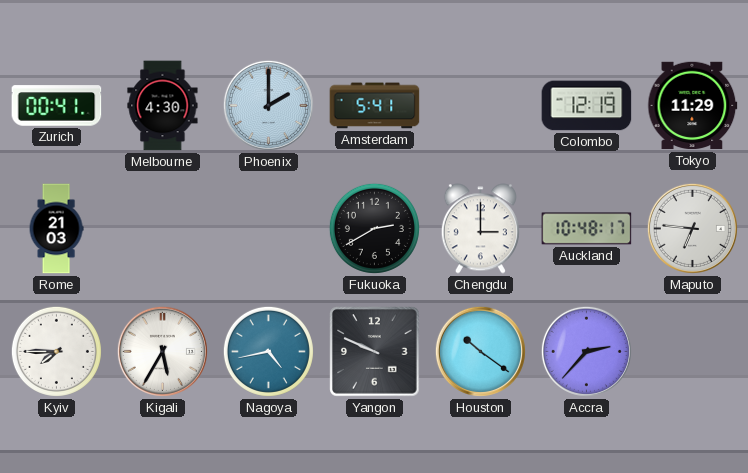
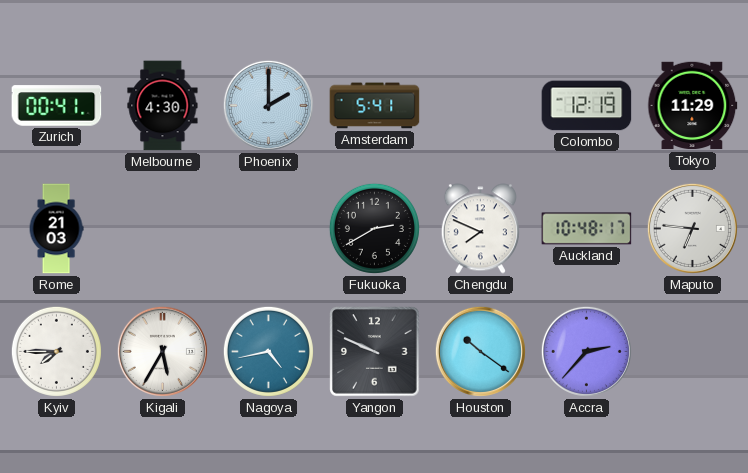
Chengdu: 3:00 -> 7:49 (480, 229)
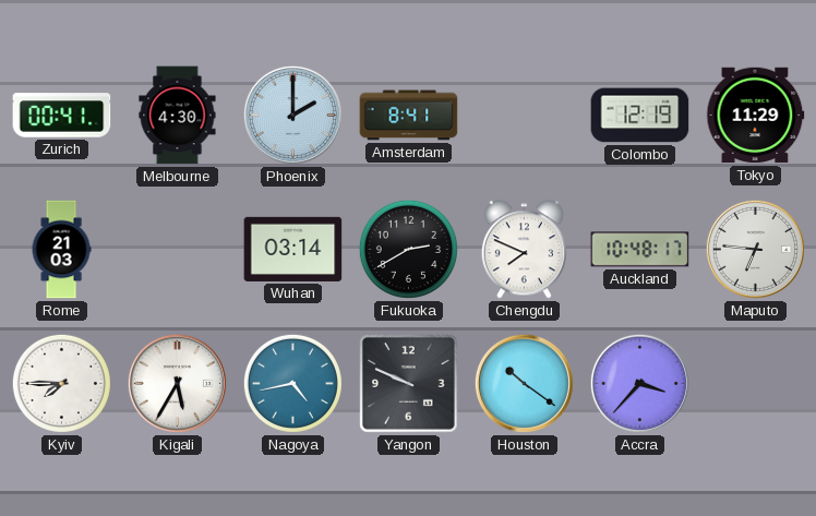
Amsterdam: 5:41 -> 8:41 (409, 116)
Wuhan: none -> 03:14 (293, 249)
Accra: 2:37 -> 3:37 (639, 383)
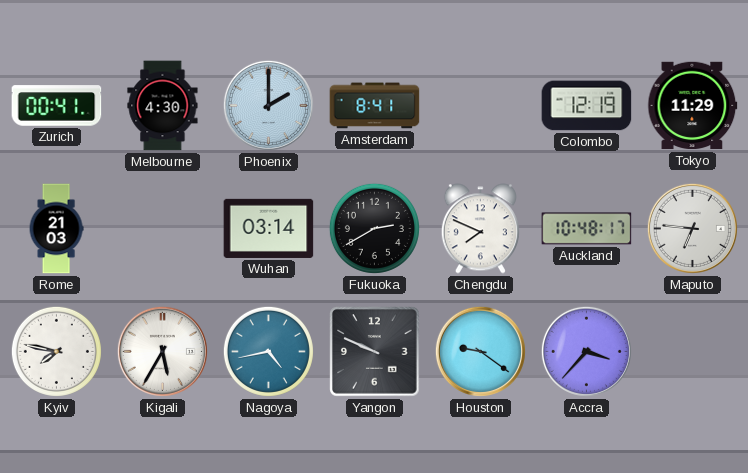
Kyiv: 7:45 -> 7:47 (56, 351)
Houston: 10:21 -> 9:21 (480, 351)
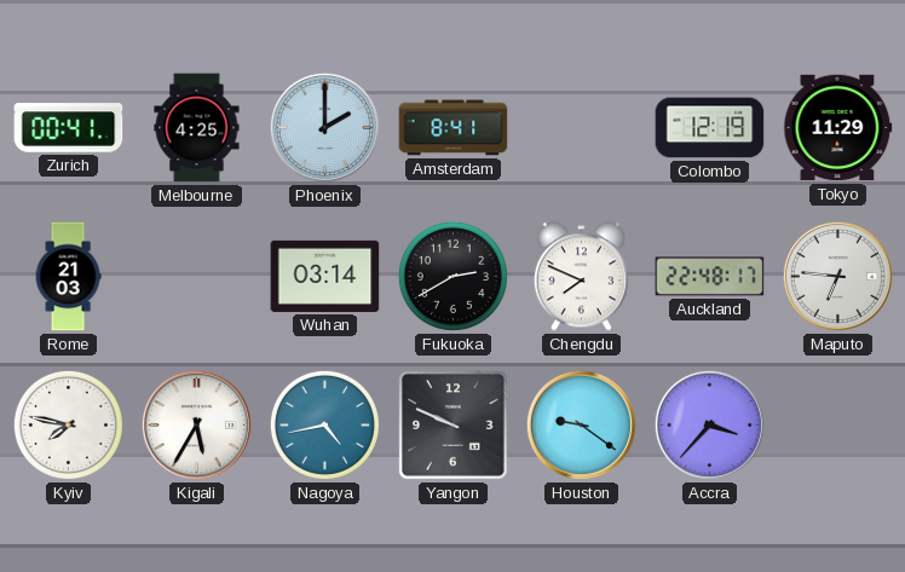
Melbourne: 4:30 -> 4:25 (197, 128)
Auckland: 10:48 -> 22:48 (710, 277)
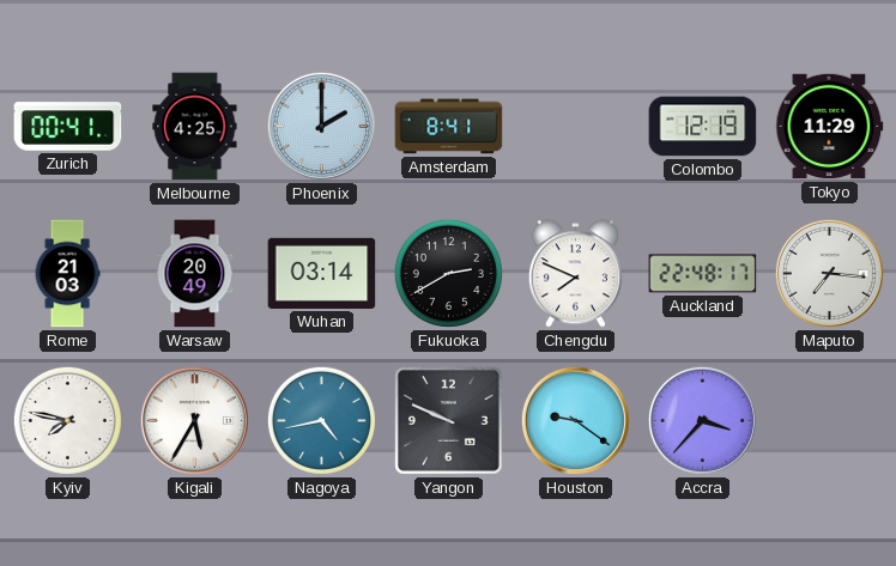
Warsaw: none -> 20:49 (195, 274)
Maputo: 6:46 -> 7:16 (829, 273)
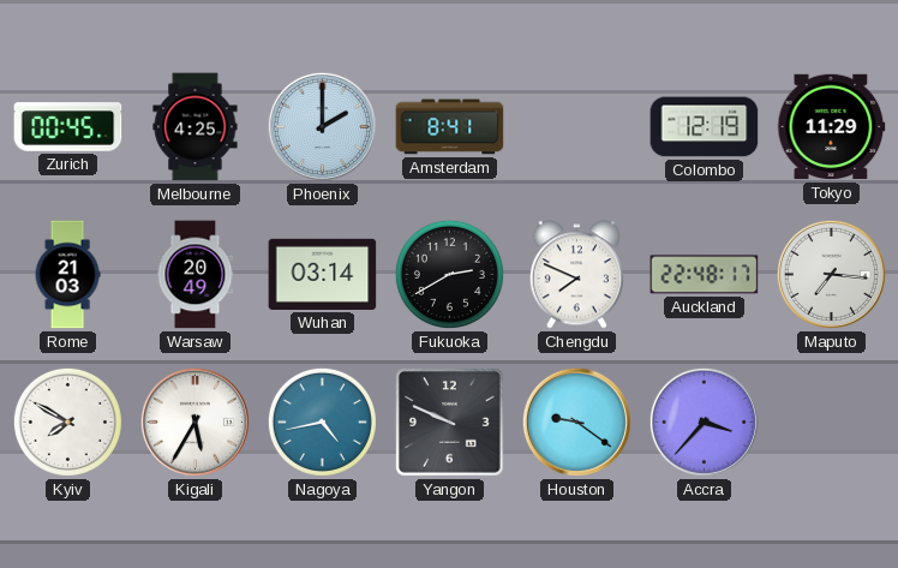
Zurich: 00:41 -> 00:45 (68, 127)
Kyiv: 7:47 -> 7:50 (67, 421)
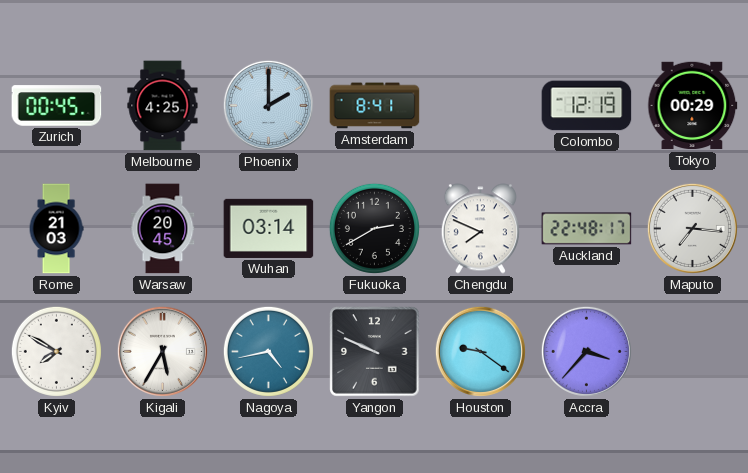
Tokyo: 11:29 -> 00:29 (693, 106)
Warsaw: 20:49 -> 20:45 (163, 229)
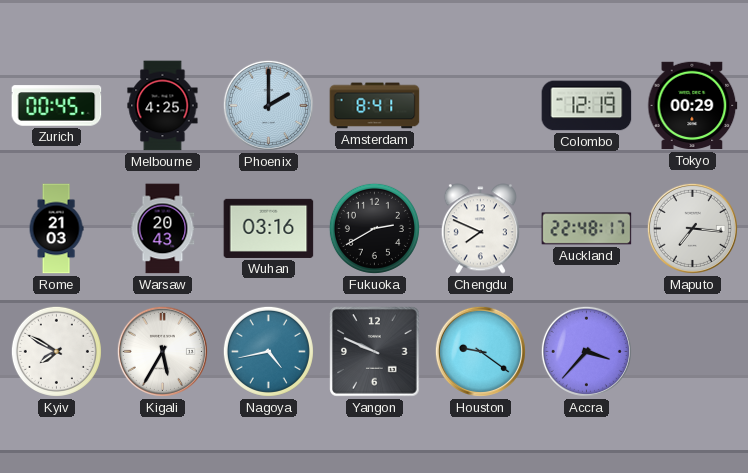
Warsaw: 20:45 -> 20:43 (163, 229)
Wuhan: 03:14 -> 03:16 (269, 228)
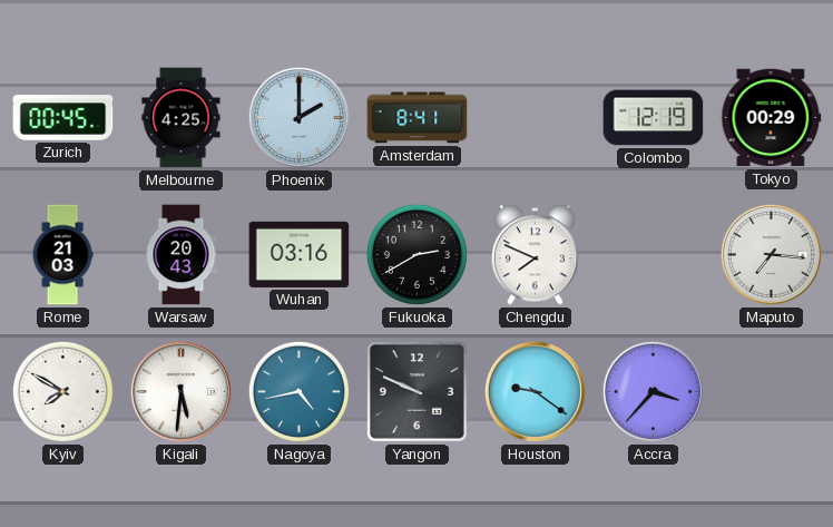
Auckland: 22:48 -> none (587, 229)
Kigali: 5:35 -> 5:31 (180, 391)
